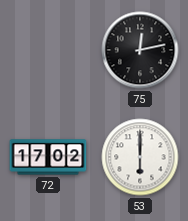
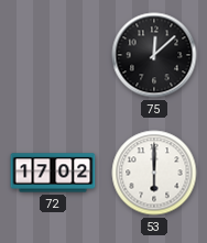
75: 12:13 -> 12:08 (154, 55)
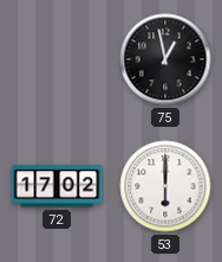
75: 12:08 -> 12:58 (165, 59)
